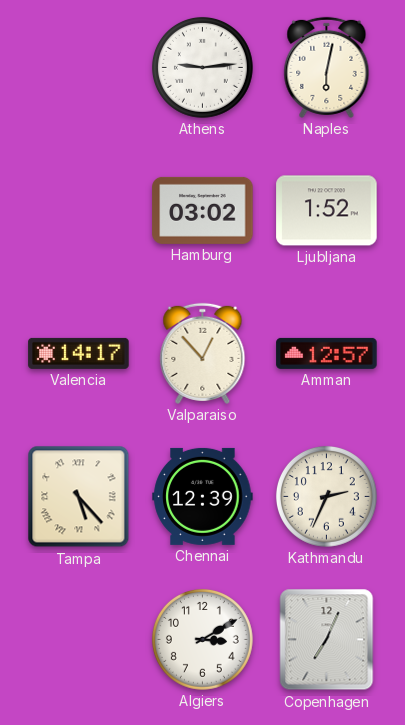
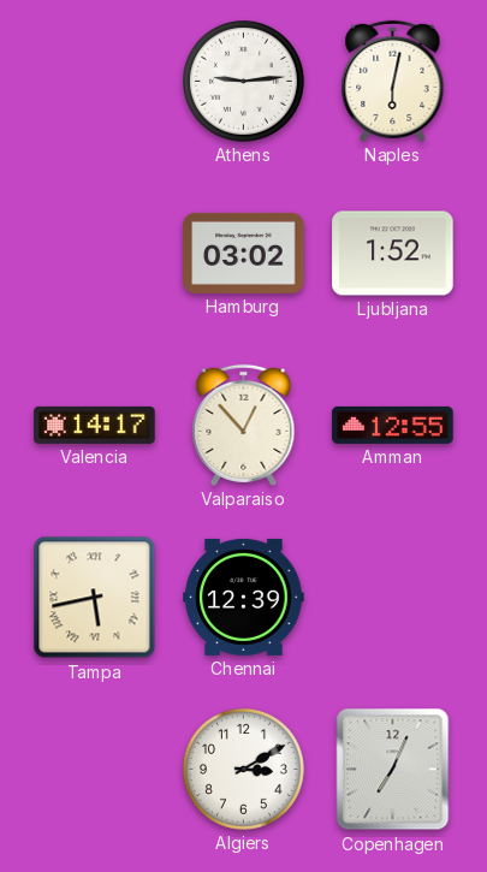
Amman: 12:57 -> 12:55 (393, 425)
Tampa: 5:23 -> 5:43 (95, 598)
Kathmandu: 2:34 -> none (326, 496)
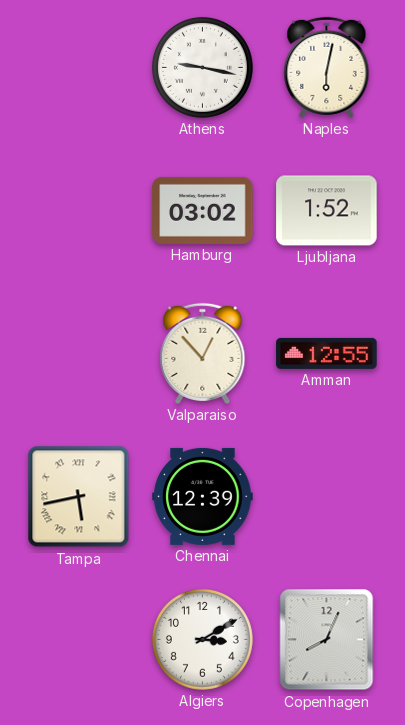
Athens: 9:14 -> 9:17 (202, 67)
Valencia: 14:17 -> none (95, 425)
Copenhagen: 7:04 -> 8:04 (327, 640)
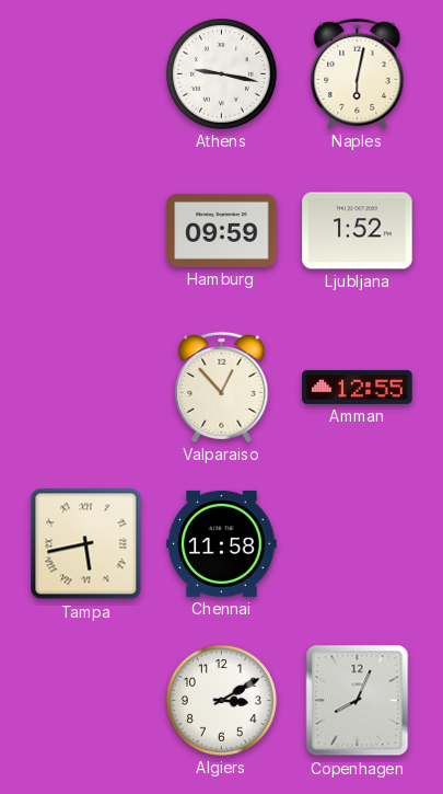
Hamburg: 03:02 -> 09:59 (222, 230)
Chennai: 12:39 -> 11:58 (222, 543)
